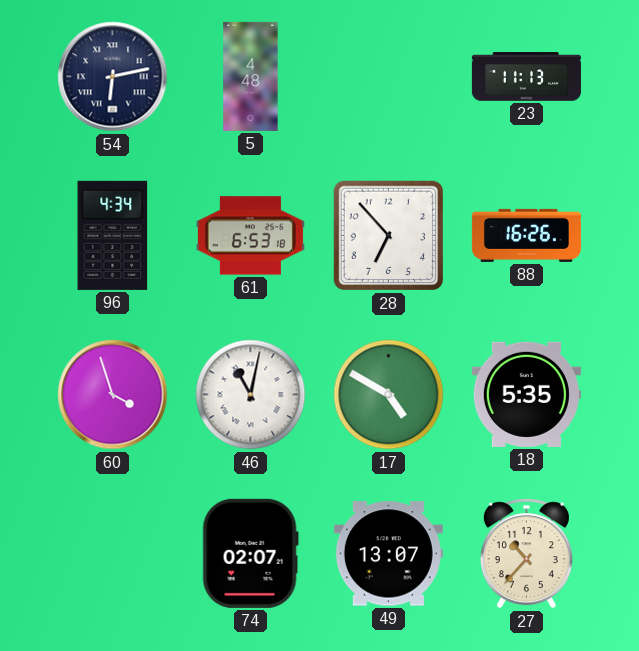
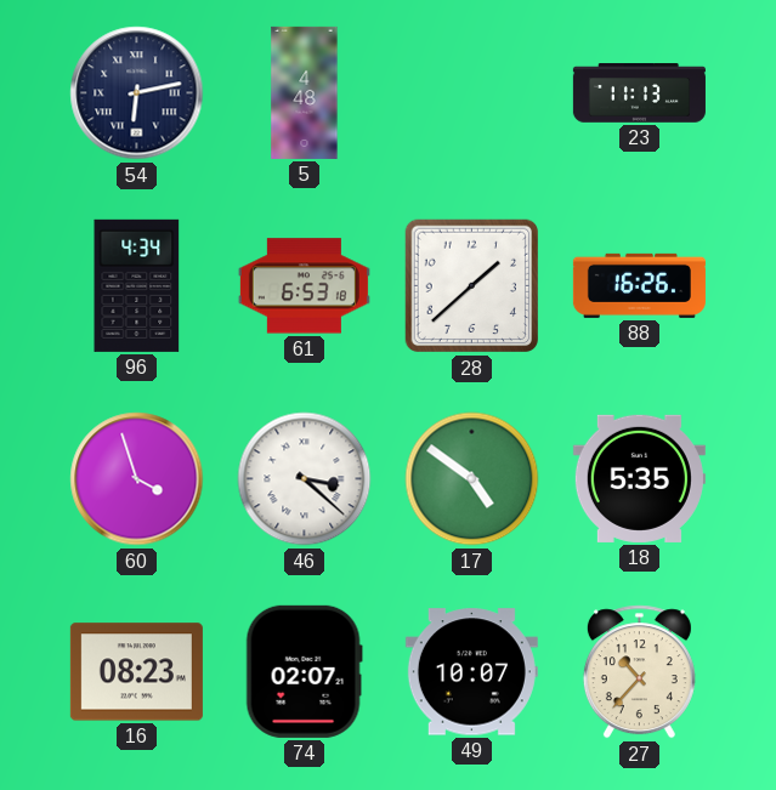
28: 6:53 -> 1:38 (472, 286)
46: 11:02 -> 3:22 (305, 479)
17: 4:50 -> 4:51 (472, 479)
16: none -> 08:23 (136, 672)
49: 13:07 -> 10:07 (471, 672)
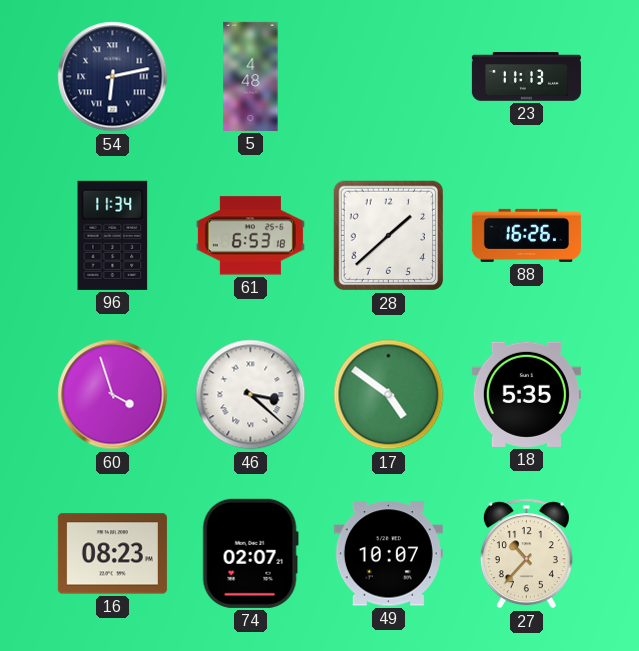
96: 4:34 -> 11:34 (113, 235)
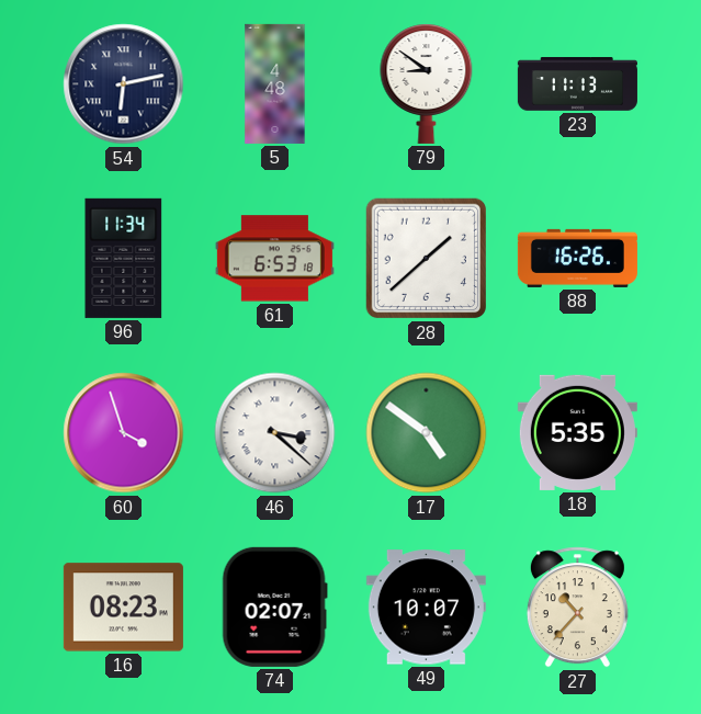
79: none -> 8:51 (427, 83)
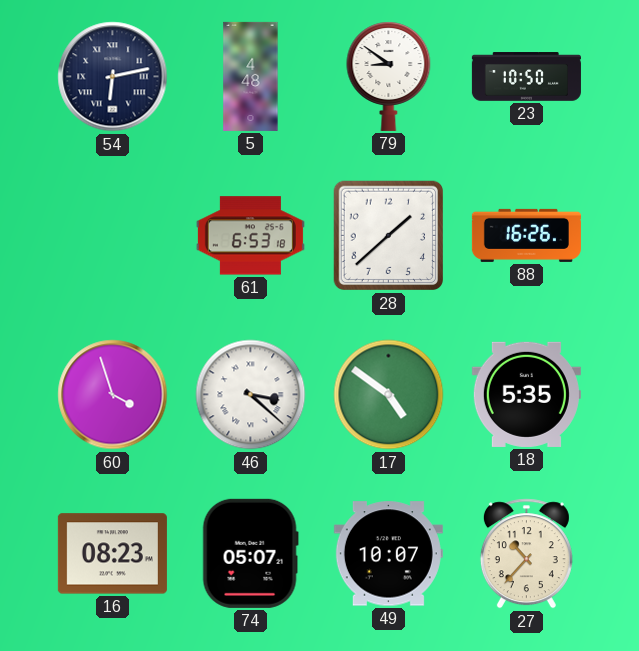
23: 11:13 -> 10:50 (526, 77)
96: 11:34 -> none (124, 258)
74: 02:07 -> 05:07 (250, 553)
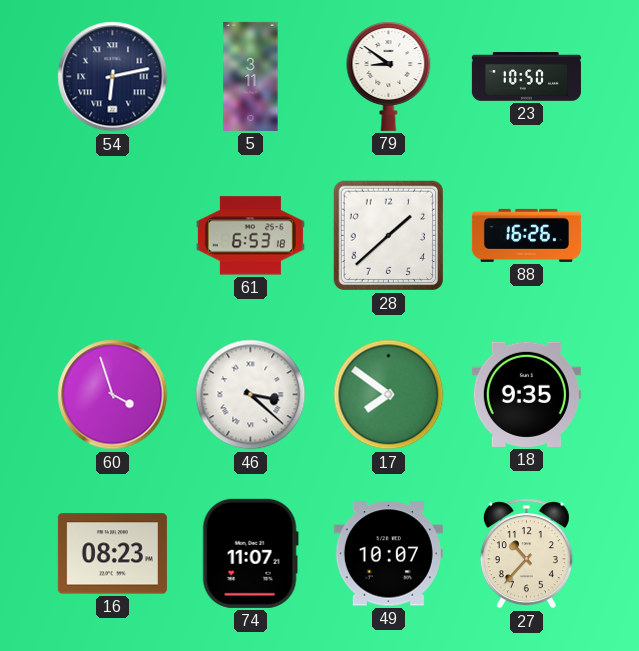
5: 4:48 -> 3:11 (251, 76)
17: 4:51 -> 7:51 (389, 395)
18: 5:35 -> 9:35 (526, 394)
74: 05:07 -> 11:07 (250, 553)
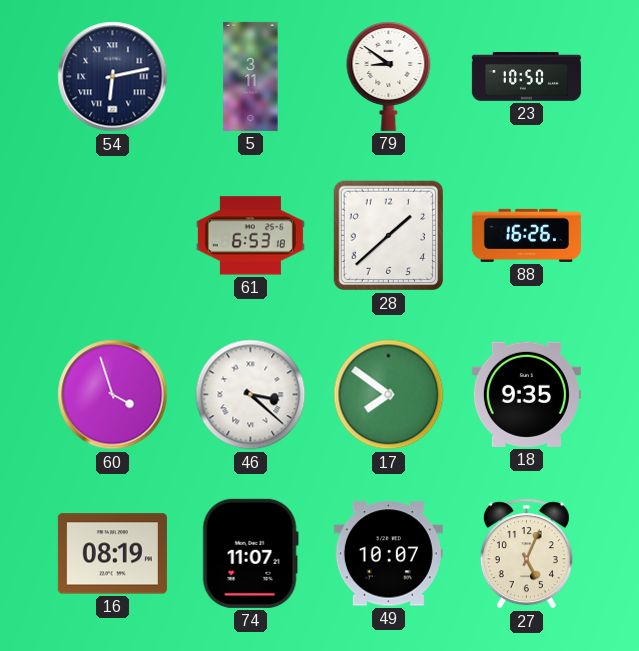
16: 08:23 -> 08:19 (112, 554)
27: 10:37 -> 5:04 (526, 554)
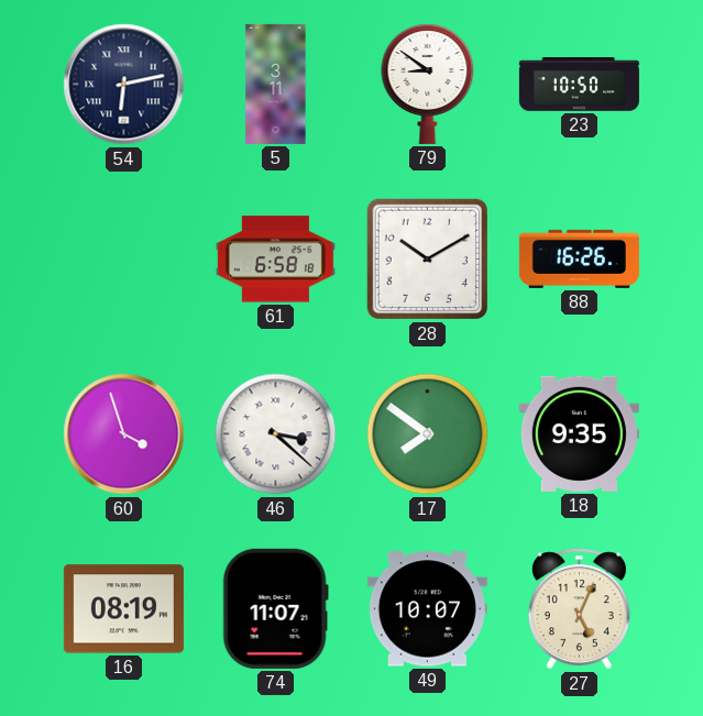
61: 6:53 -> 6:58 (275, 260)
28: 1:38 -> 10:10 (428, 260)
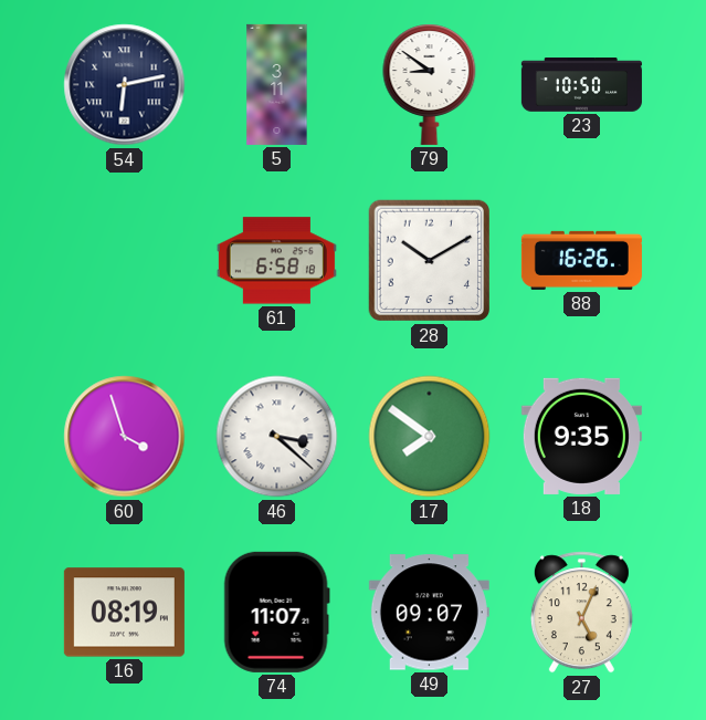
49: 10:07 -> 09:07 (429, 613)
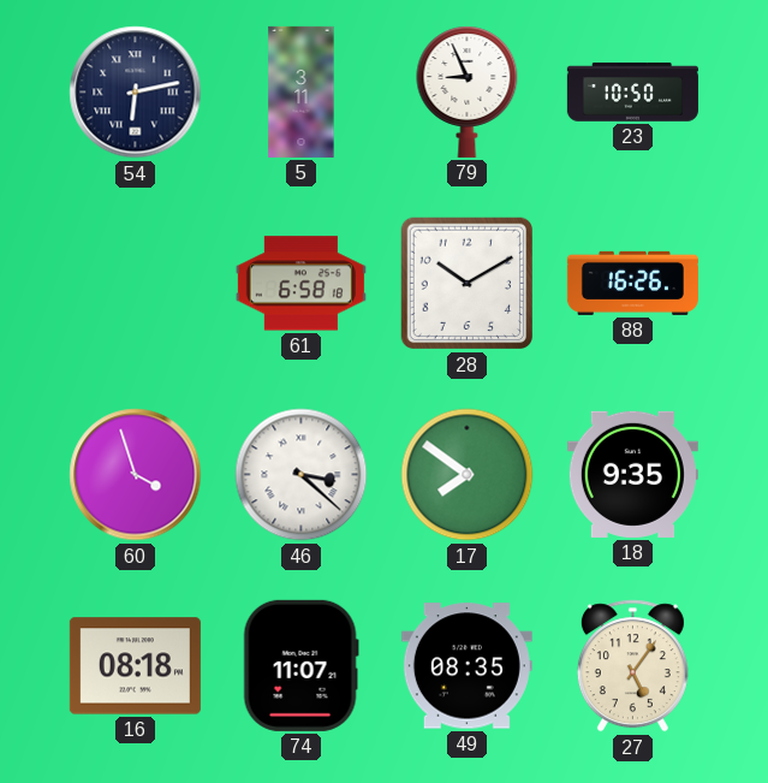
79: 8:51 -> 8:56 (468, 91)
16: 08:19 -> 08:18 (135, 666)
49: 09:07 -> 08:35 (466, 666)
27: 5:04 -> 5:06 (632, 666)
